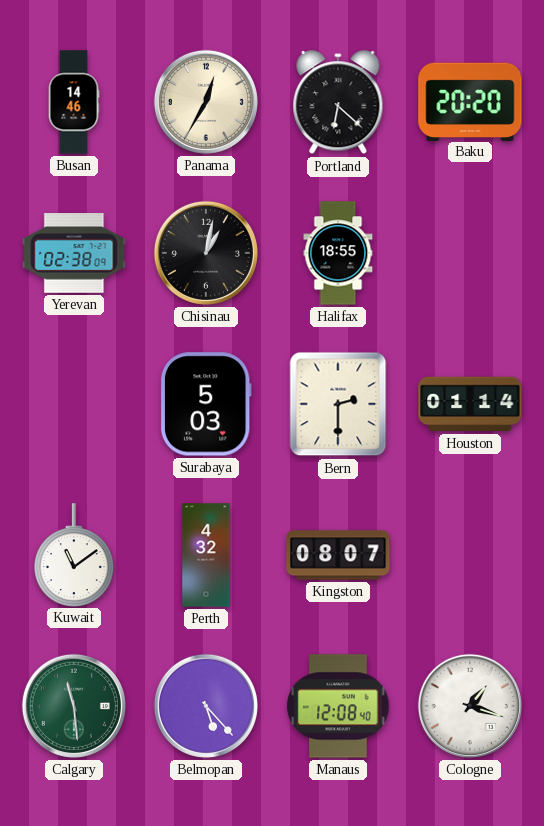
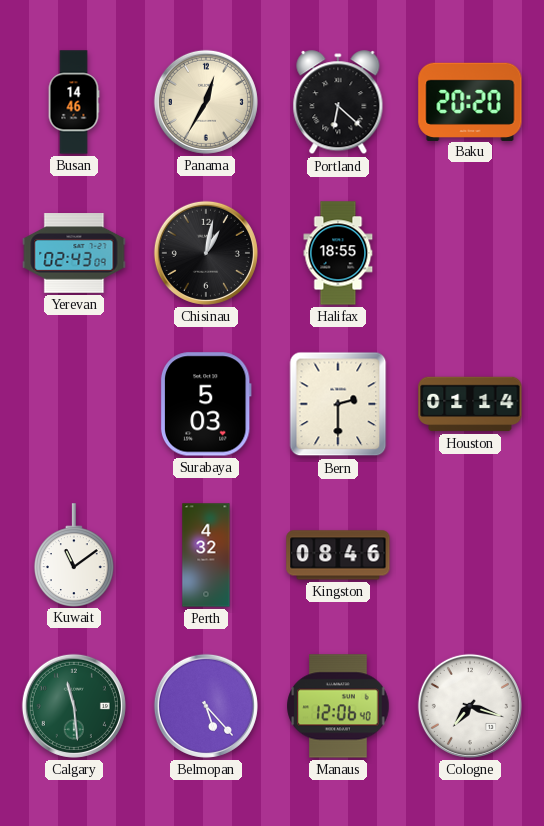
Yerevan: 02:38 -> 02:43 (74, 253)
Kingston: 08:07 -> 08:46 (338, 555)
Manaus: 12:08 -> 12:06 (338, 706)
Cologne: 1:18 -> 7:18 (470, 706)
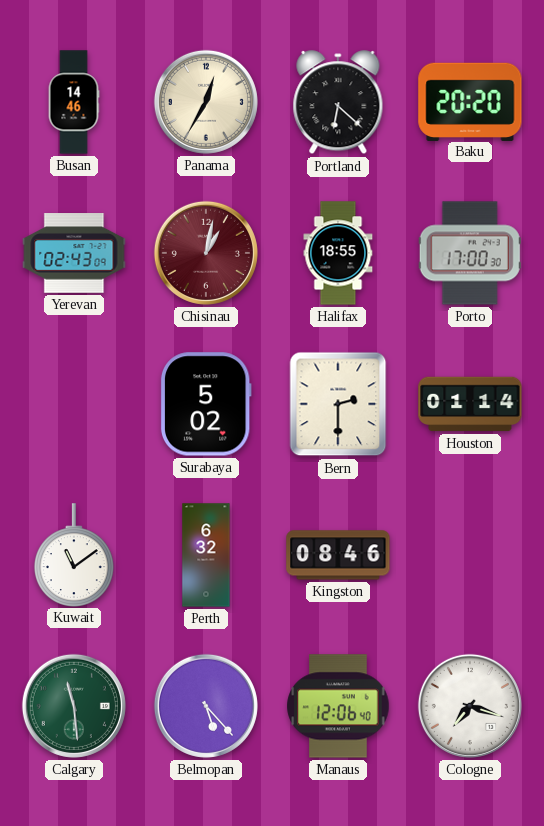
Chisinau dial: black -> burgundy (206, 253)
Porto: none -> 17:00 (470, 253)
Surabaya: 5:03 -> 5:02 (206, 404)
Perth: 4:32 -> 6:32 (206, 555)
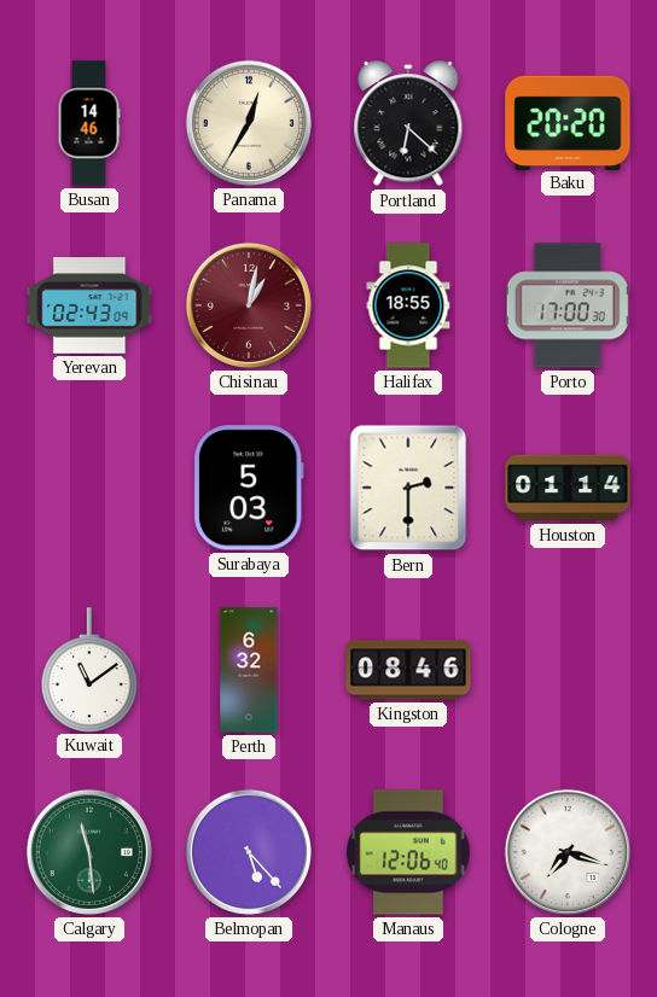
Surabaya: 5:02 -> 5:03 (249, 488)
